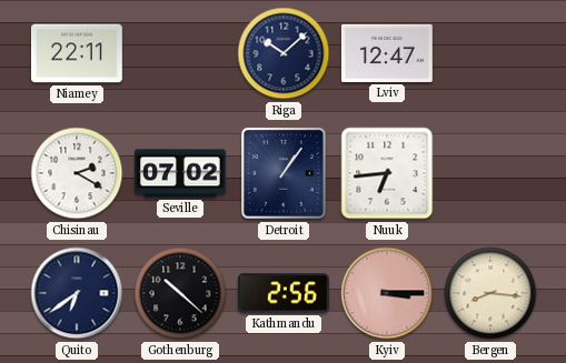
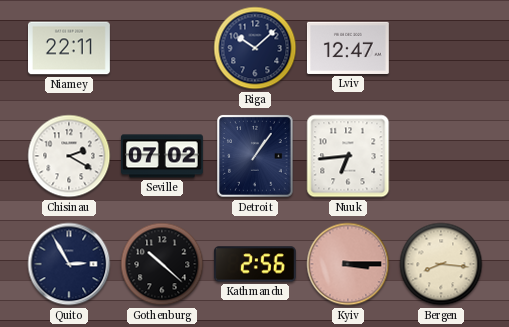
Quito: 6:39 -> 2:55 (69, 264)
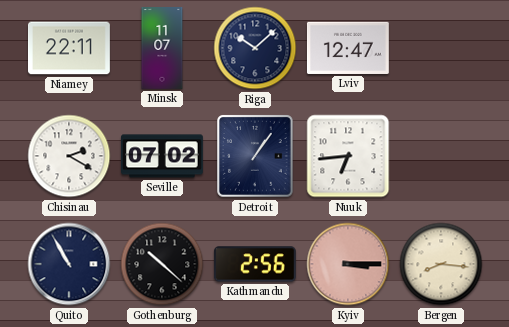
Minsk: none -> 11:07 (162, 49)
Quito: 2:55 -> 10:55 (69, 264)
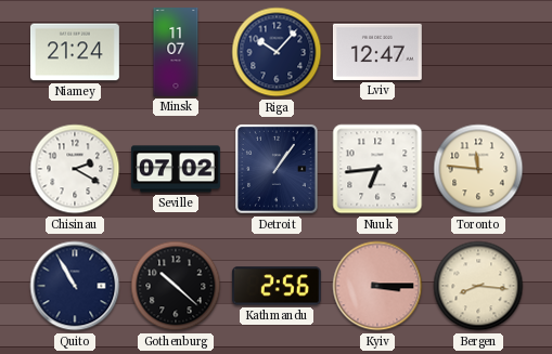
Niamey: 22:11 -> 21:24 (76, 52)
Riga: 10:08 -> 10:07 (277, 52)
Toronto: none -> 11:46 (478, 169)
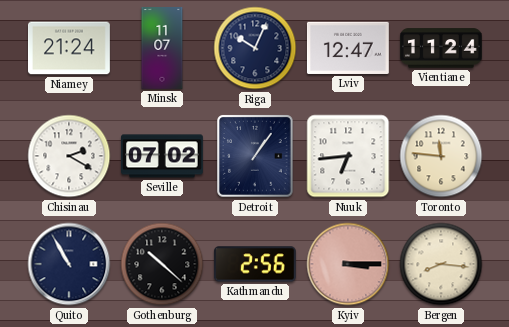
Riga: 10:07 -> 10:04 (255, 48)
Vientiane: none -> 11:24 (442, 48)
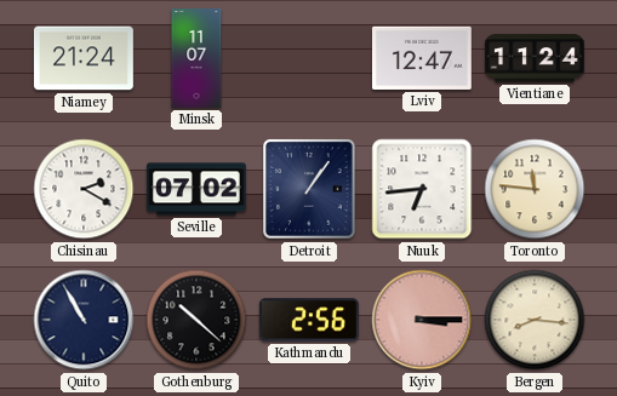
Riga: 10:04 -> none (255, 48)
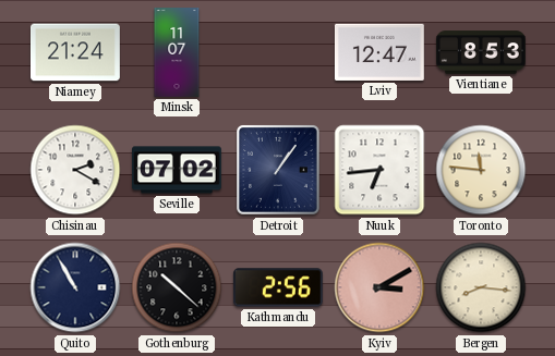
Vientiane: 11:24 -> 8:53 (482, 52)
Kyiv: 3:15 -> 3:10 (379, 287)
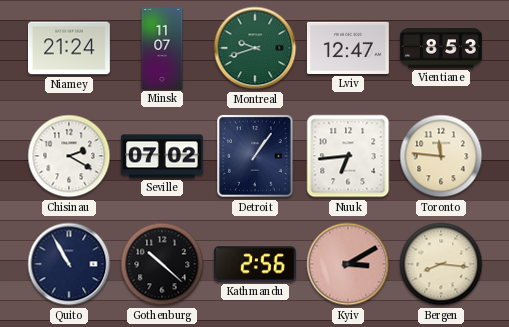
Montreal: none -> 9:42 (255, 48)
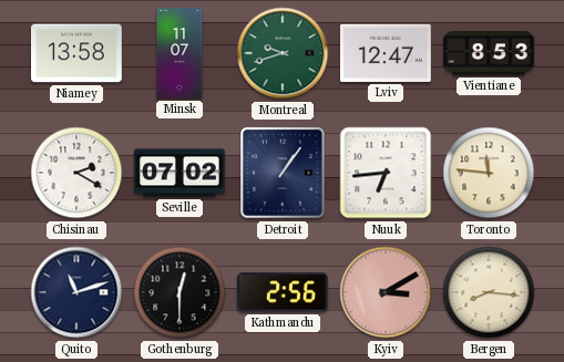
Niamey: 21:24 -> 13:58 (78, 53)
Quito: 10:55 -> 11:12 (76, 292)
Gothenburg: 10:22 -> 12:30 (180, 292)
